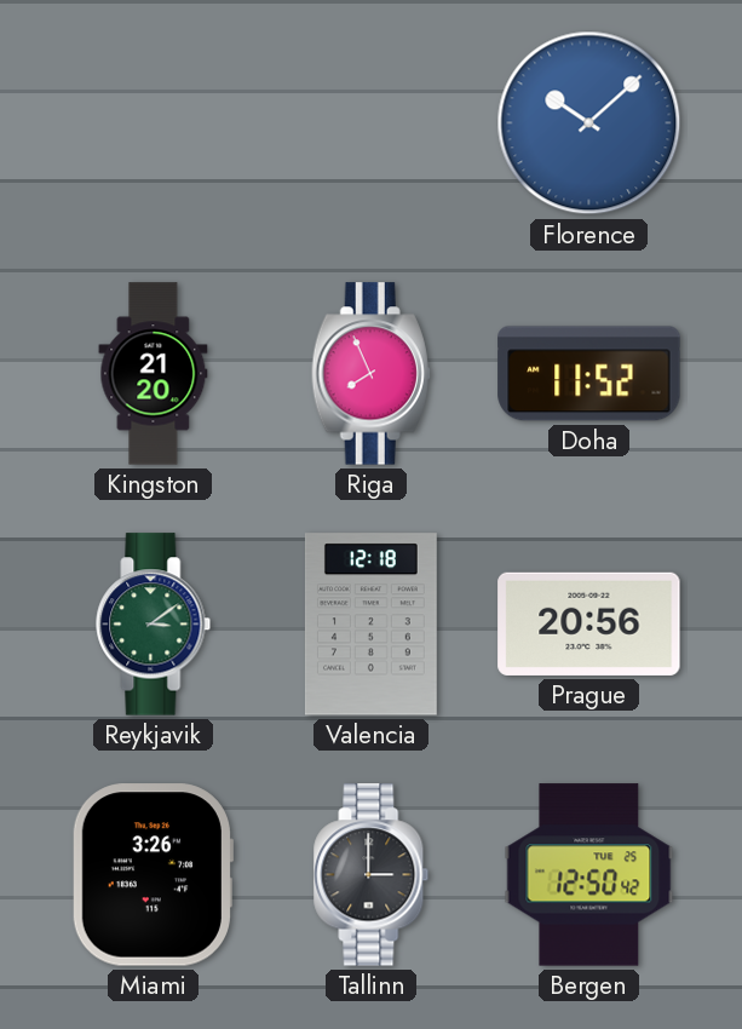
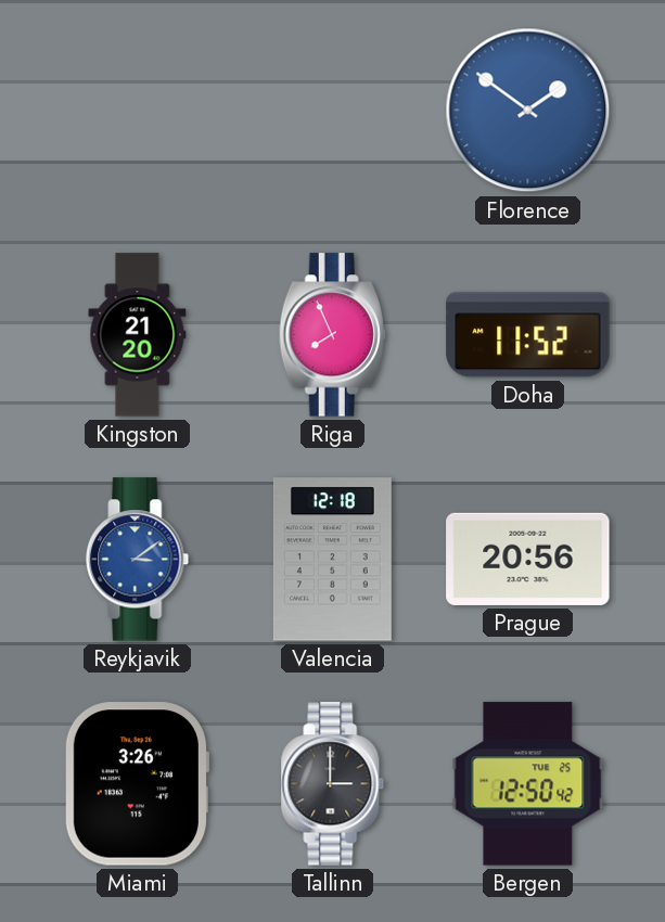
Florence: 10:08 -> 1:51 (528, 111)
Reykjavik dial: green -> blue (138, 560)
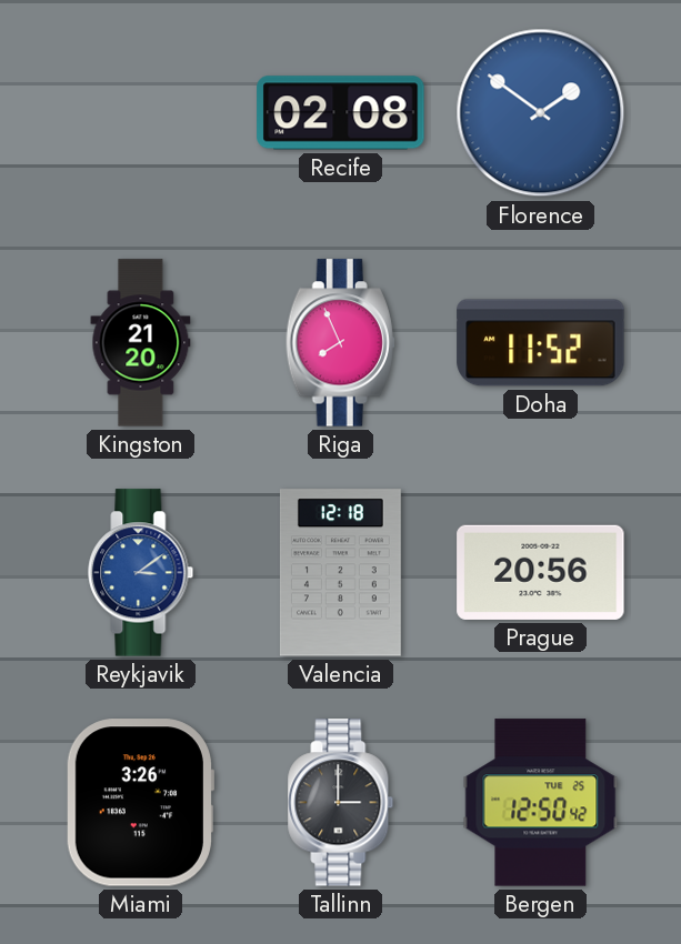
Recife: none -> 02:08 (341, 113)
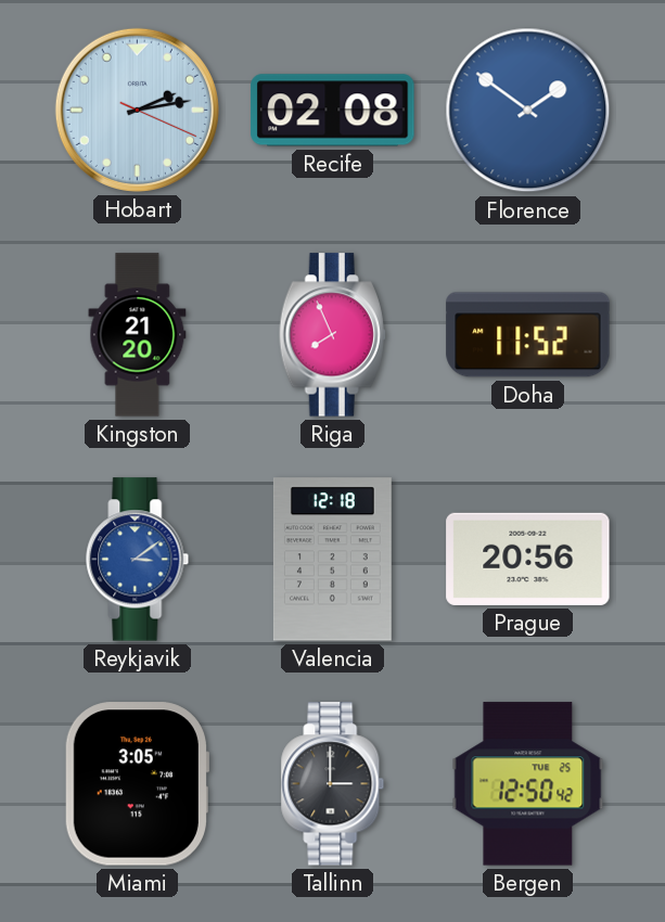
Hobart: none -> 2:13 (137, 110)
Miami: 3:26 -> 3:05 (137, 784)
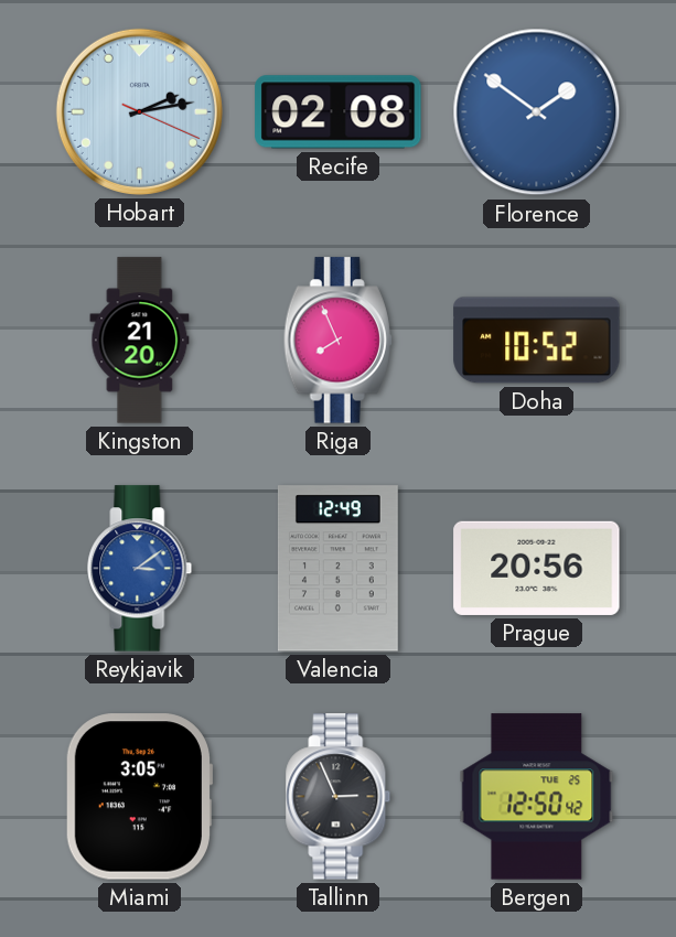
Doha: 11:52 -> 10:52 (537, 341)
Valencia: 12:18 -> 12:49 (337, 569)
Tallinn: 3:00 -> 2:56 (339, 797)
